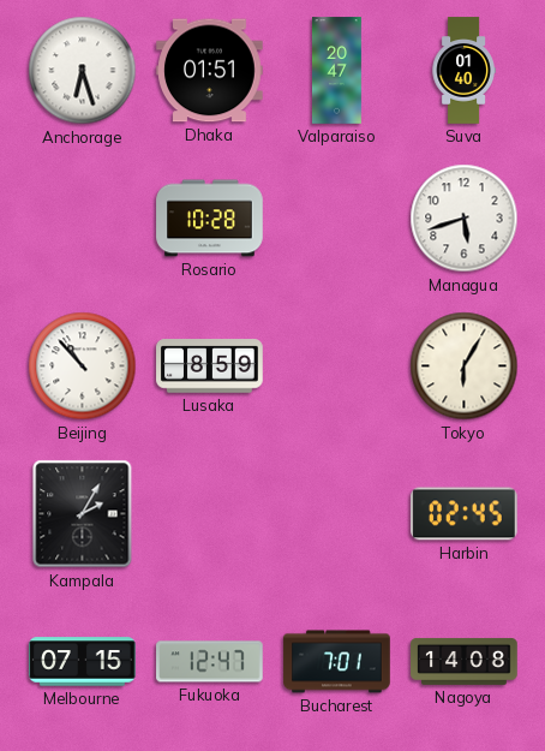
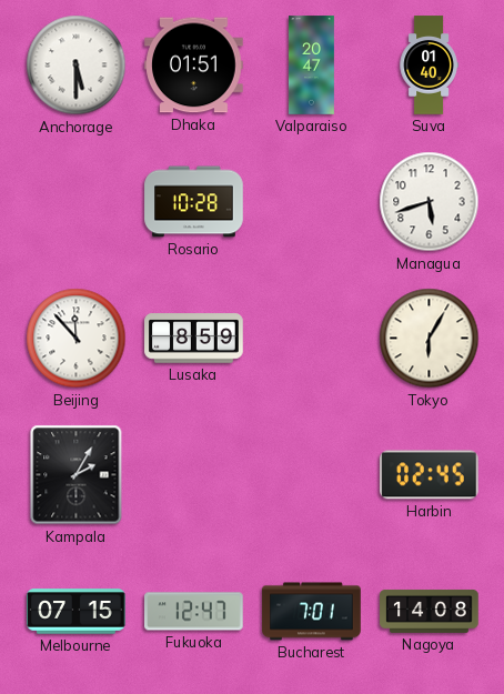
Anchorage: 6:27 -> 5:30 (77, 66)
Beijing: 10:53 -> 11:53 (77, 339)
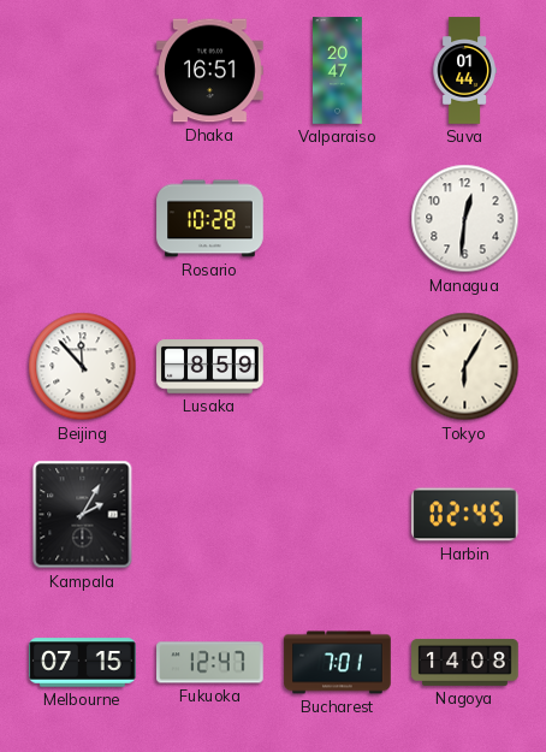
Anchorage: 5:30 -> none (77, 66)
Dhaka: 01:51 -> 16:51 (210, 71)
Suva: 01:40 -> 01:44 (464, 71)
Managua: 5:42 -> 12:31 (465, 219)
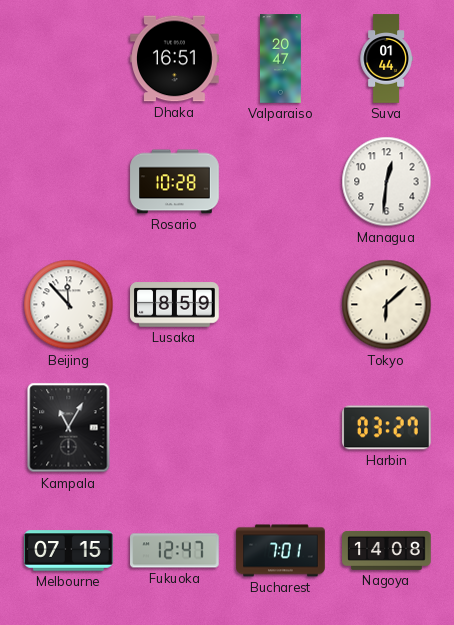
Tokyo: 6:05 -> 6:08 (387, 305)
Kampala: 2:05 -> 11:05 (69, 428)
Harbin: 02:45 -> 03:27 (387, 428)
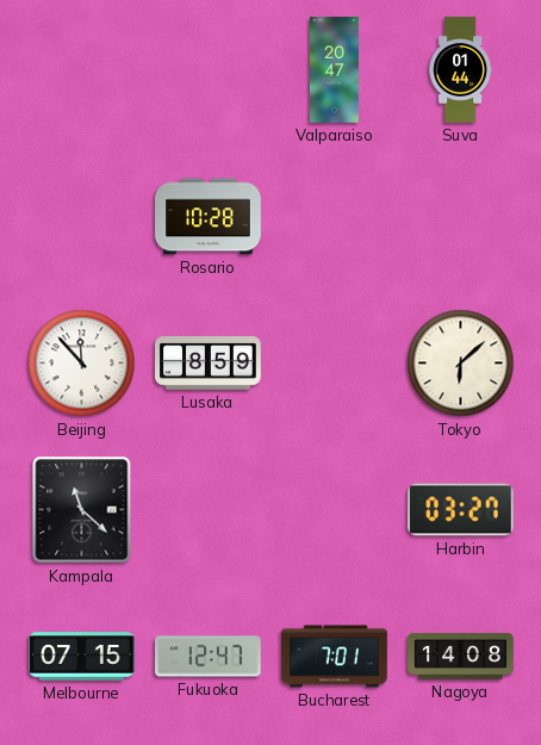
Dhaka: 16:51 -> none (175, 59)
Managua: 12:31 -> none (387, 182)
Kampala: 11:05 -> 11:22 (82, 510)
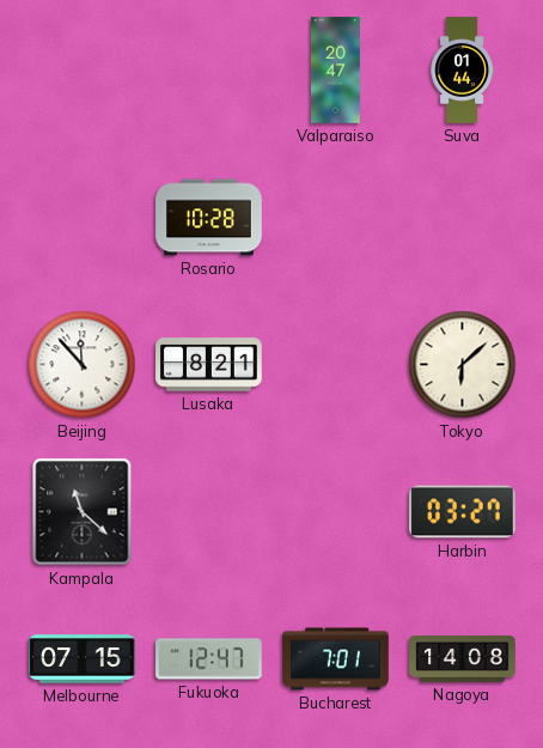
Lusaka: 8:59 -> 8:21 (209, 365)
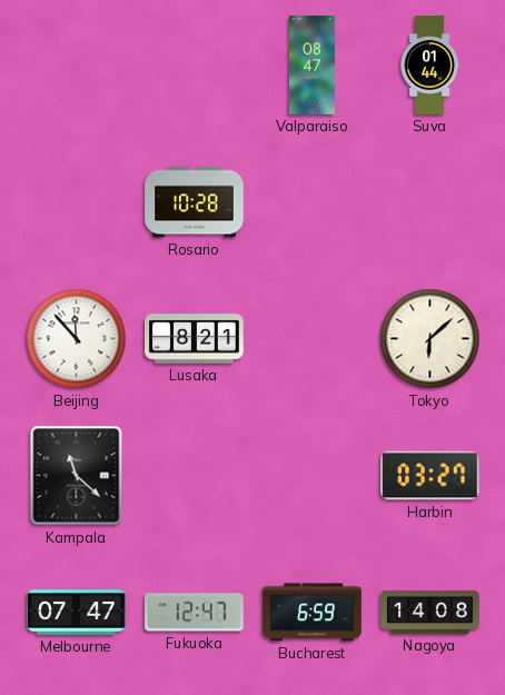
Valparaiso: 20:47 -> 08:47 (313, 66)
Melbourne: 07:15 -> 07:47 (77, 613)
Bucharest: 7:01 -> 6:59 (313, 613)
